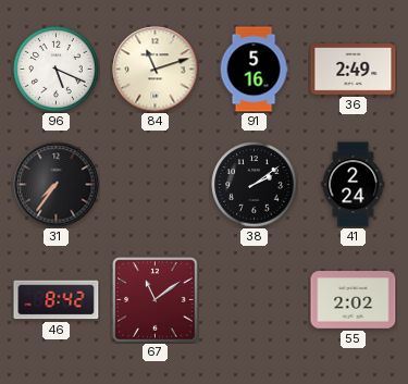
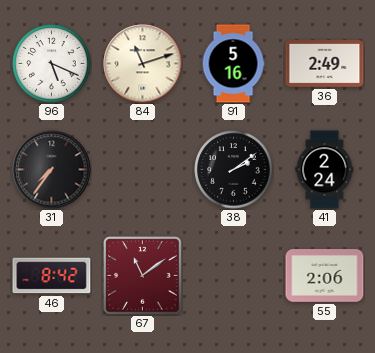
55: 2:02 -> 2:06 (325, 276)
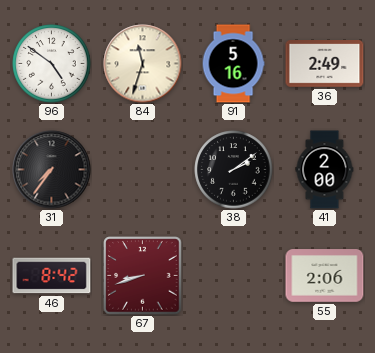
96: 5:19 -> 4:51 (52, 64)
84: 11:12 -> 11:33 (143, 64)
41: 2:24 -> 2:00 (325, 170)
67: 11:09 -> 8:42 (143, 276)
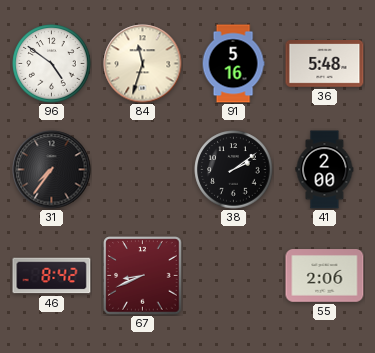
36: 2:49 -> 5:48 (325, 64)
67: 8:42 -> 8:41 (143, 276)
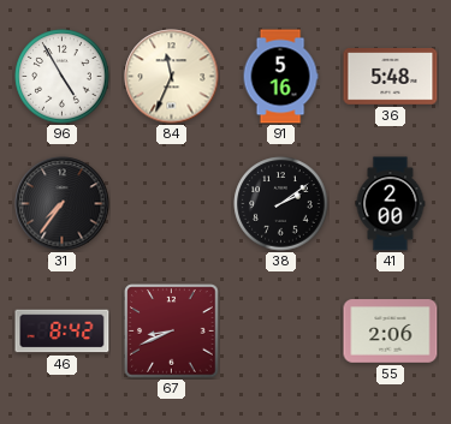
96: 4:51 -> 4:55 (63, 77)
84: 11:33 -> 11:34 (172, 77)
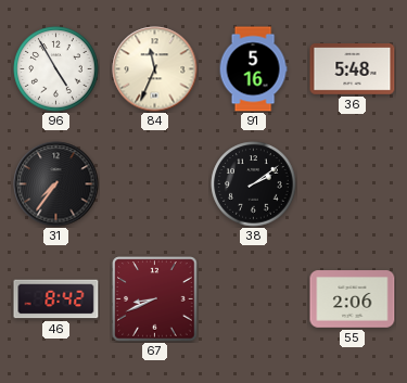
41: 2:00 -> none (391, 204)
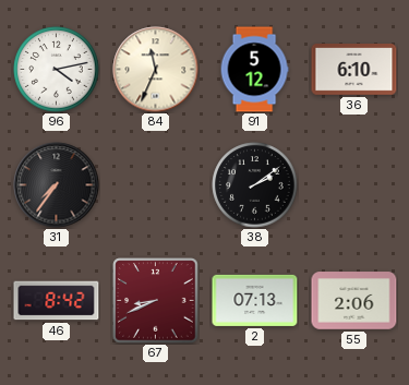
96: 4:55 -> 4:13 (57, 70)
91: 5:16 -> 5:12 (254, 70)
36: 5:48 -> 6:10 (354, 70)
2: none -> 07:13 (255, 300)
